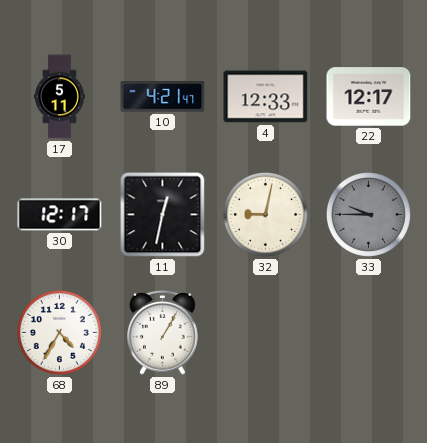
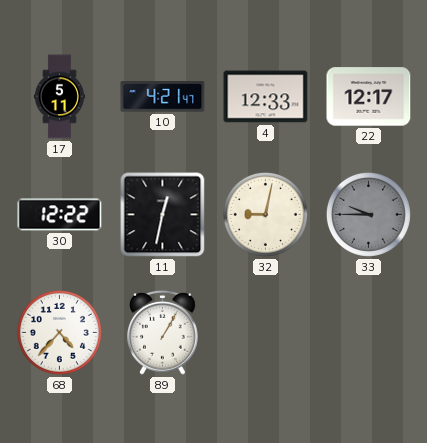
30: 12:17 -> 12:22 (60, 215)
68: 4:35 -> 4:37 (59, 332)
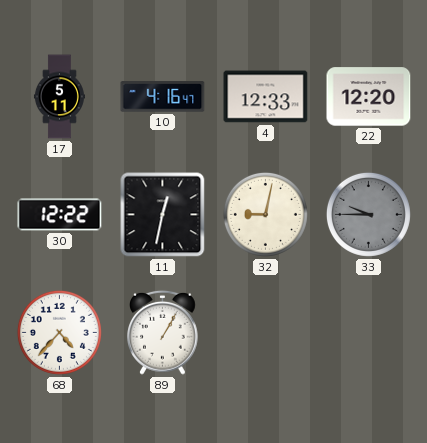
10: 4:21 -> 4:16 (163, 97)
22: 12:17 -> 12:20 (369, 97)
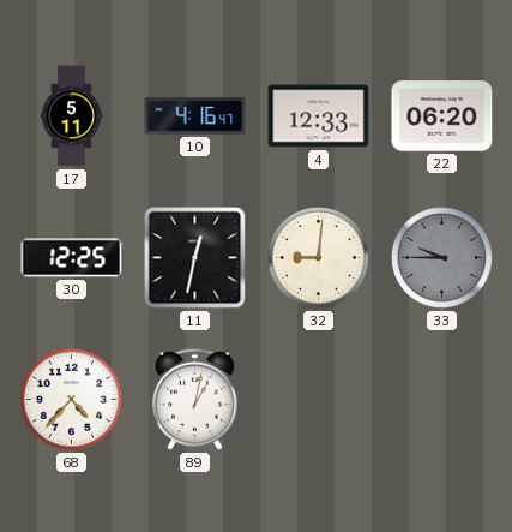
22: 12:20 -> 06:20 (442, 116)
30: 12:22 -> 12:25 (72, 258)
32: 9:02 -> 9:01 (318, 257)
89: 1:05 -> 1:02 (195, 399)
